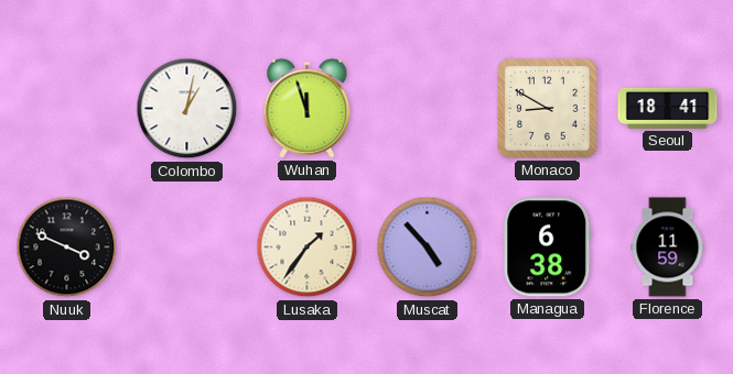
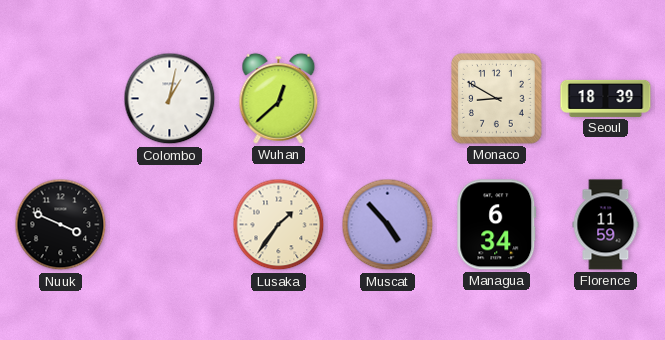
Wuhan: 11:57 -> 12:38 (279, 98)
Seoul: 18:41 -> 18:39 (606, 98)
Managua: 6:38 -> 6:34 (497, 225)
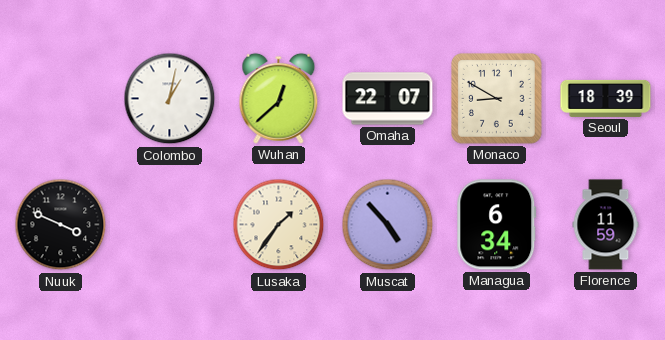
Omaha: none -> 22:07 (388, 99)
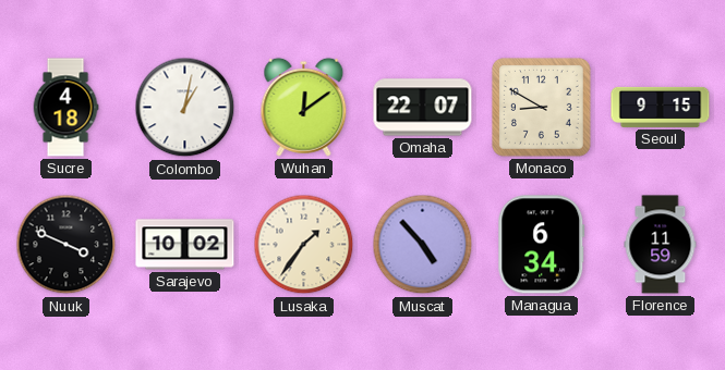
Sucre: none -> 4:18 (65, 108)
Wuhan: 12:38 -> 12:09 (304, 107)
Seoul: 18:39 -> 9:15 (661, 107)
Sarajevo: none -> 10:02 (185, 245)
